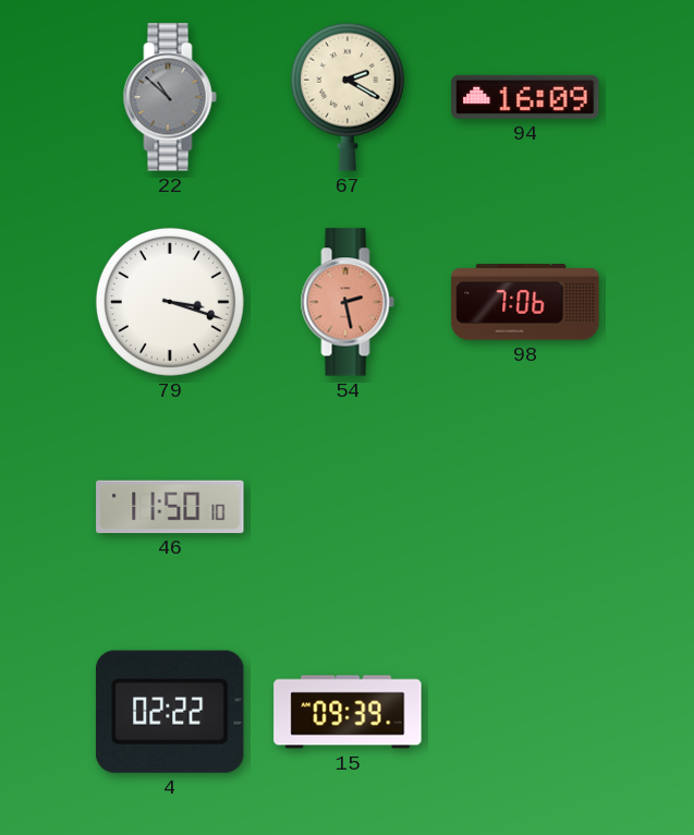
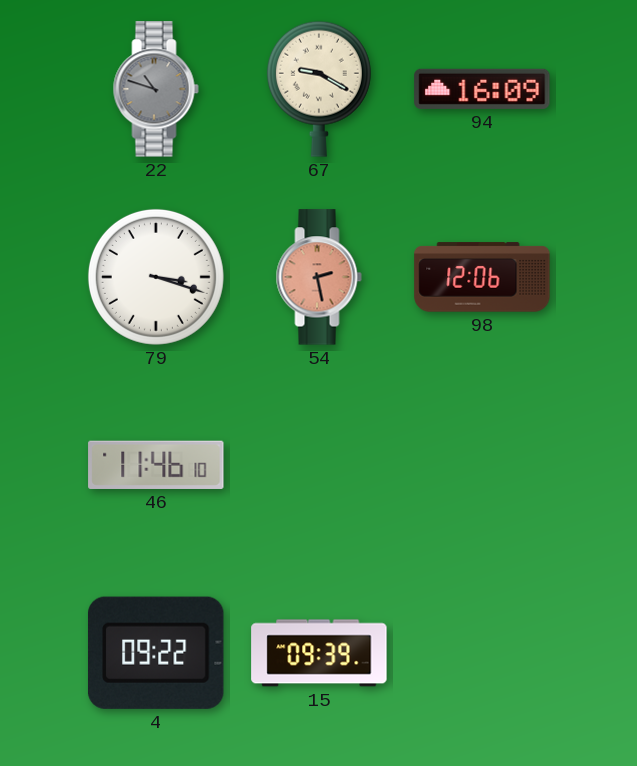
22: 10:52 -> 10:48 (156, 89)
67: 2:20 -> 9:20 (319, 89)
98: 7:06 -> 12:06 (482, 277)
46: 11:50 -> 11:46 (156, 465)
4: 02:22 -> 09:22 (156, 653)
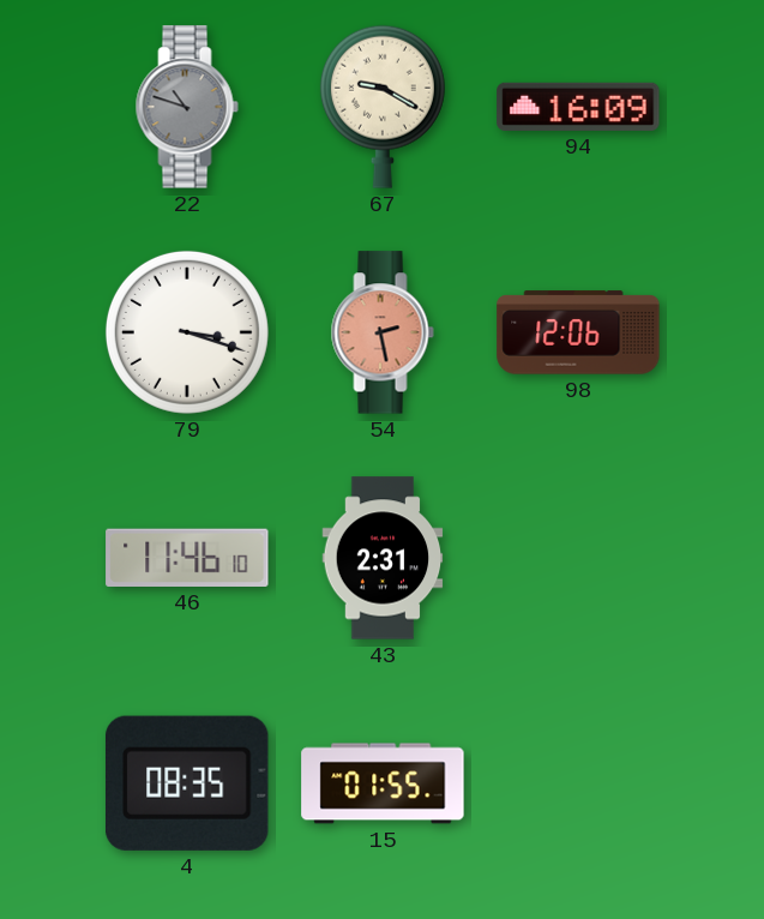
43: none -> 2:31 (383, 558)
4: 09:22 -> 08:35 (187, 783)
15: 09:39 -> 01:55 (383, 783)
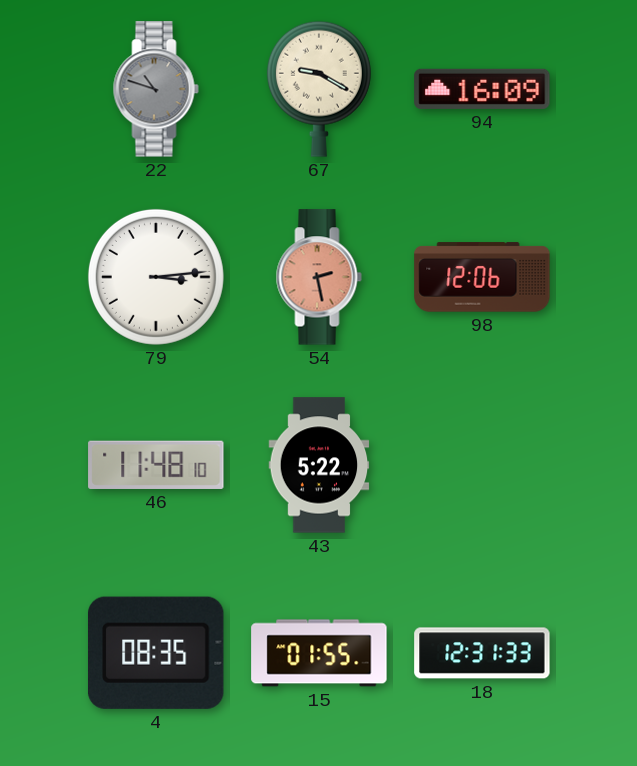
79: 3:18 -> 3:14 (156, 277)
46: 11:46 -> 11:48 (156, 465)
43: 2:31 -> 5:22 (319, 465)
18: none -> 12:31 (482, 653)
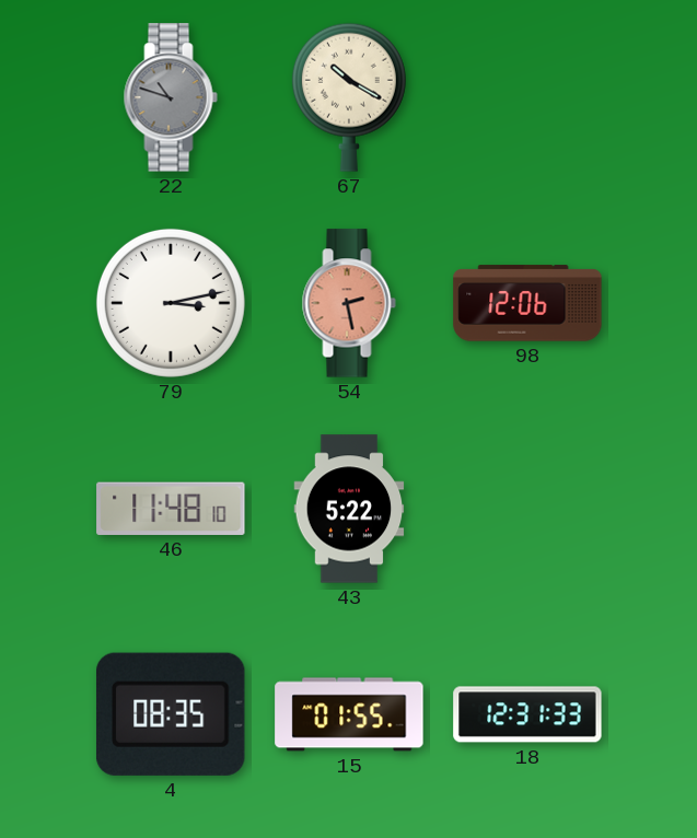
67: 9:20 -> 10:20 (349, 97)
94: 16:09 -> none (482, 89)
79: 3:14 -> 3:13 (171, 303)
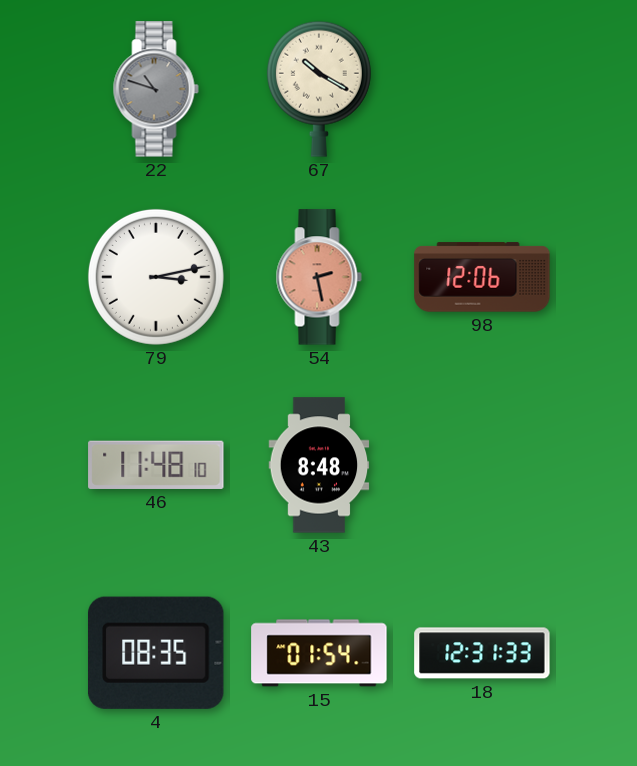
43: 5:22 -> 8:48 (319, 465)
15: 01:55 -> 01:54 (319, 653)
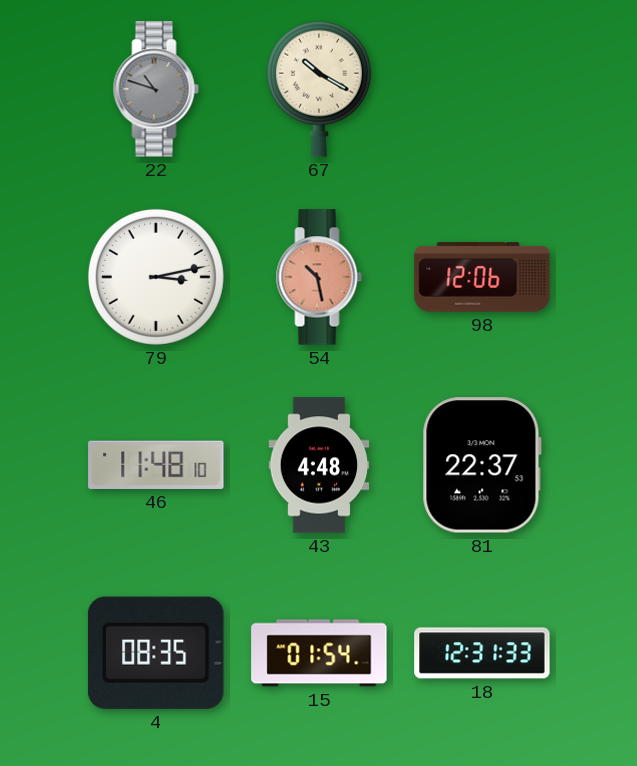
54: 2:28 -> 10:28 (319, 277)
43: 8:48 -> 4:48 (319, 465)
81: none -> 22:37 (482, 465)
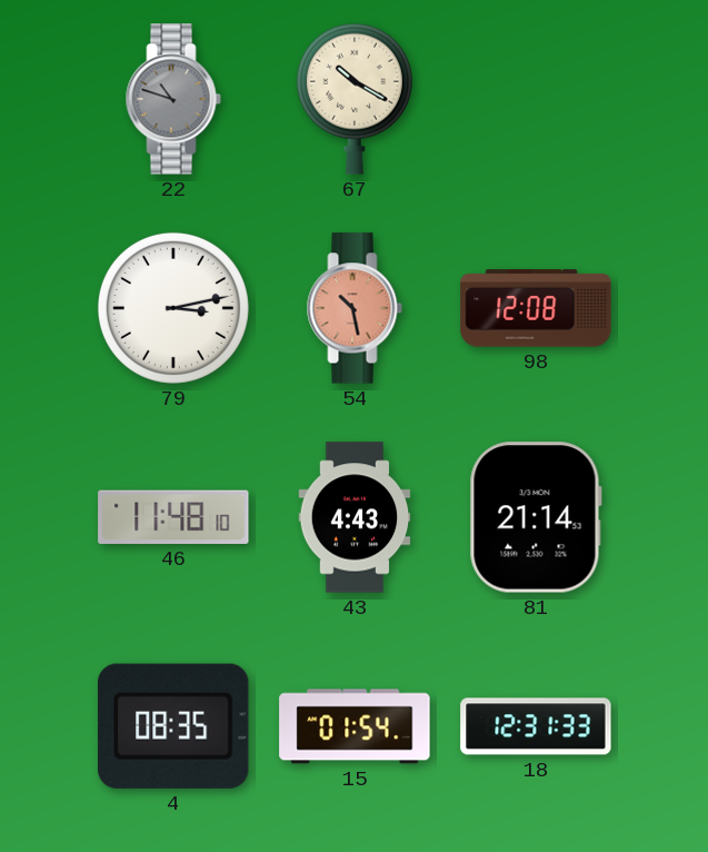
98: 12:06 -> 12:08 (536, 308)
43: 4:48 -> 4:43 (355, 517)
81: 22:37 -> 21:14 (536, 517)
